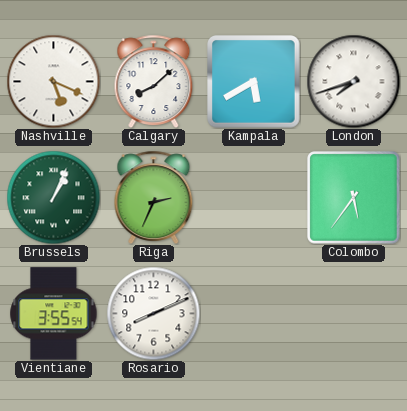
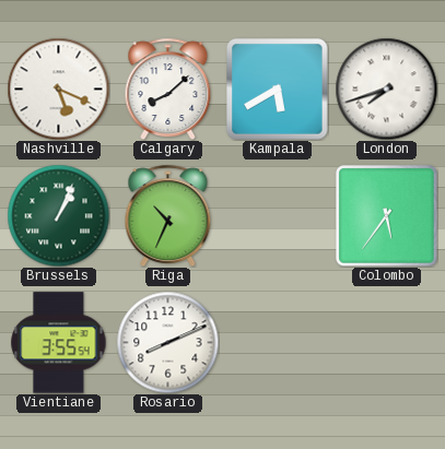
Riga: 2:34 -> 10:34 (168, 215)
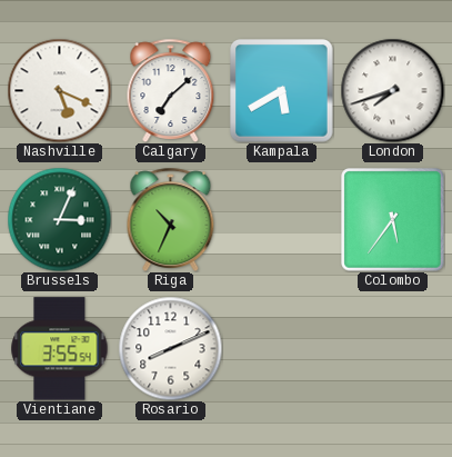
Calgary: 8:08 -> 7:08 (171, 90)
Brussels: 1:04 -> 3:04 (59, 219)
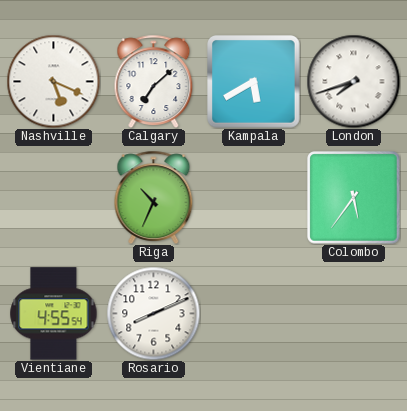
Brussels: 3:04 -> none (59, 219)
Vientiane: 3:55 -> 4:55 (54, 314)
